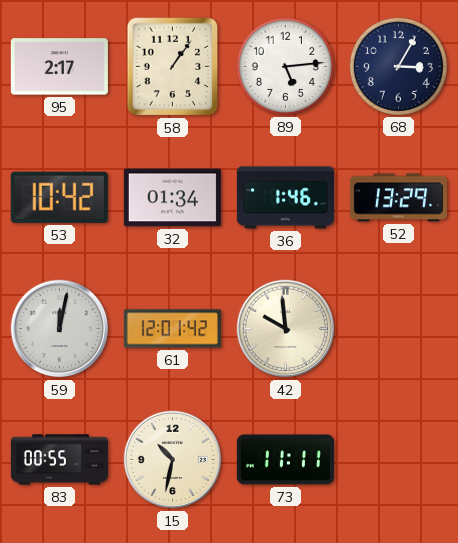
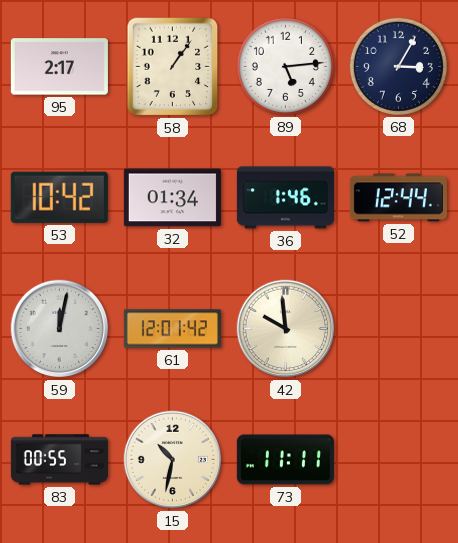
52: 13:29 -> 12:44 (398, 198)
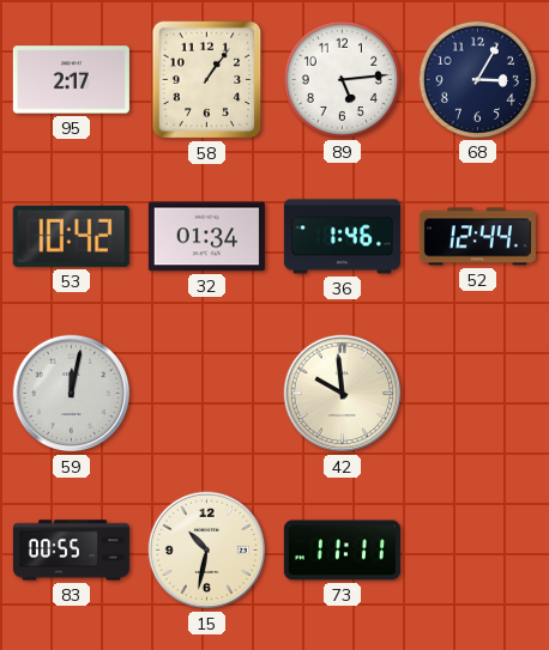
61: 12:01 -> none (172, 329)
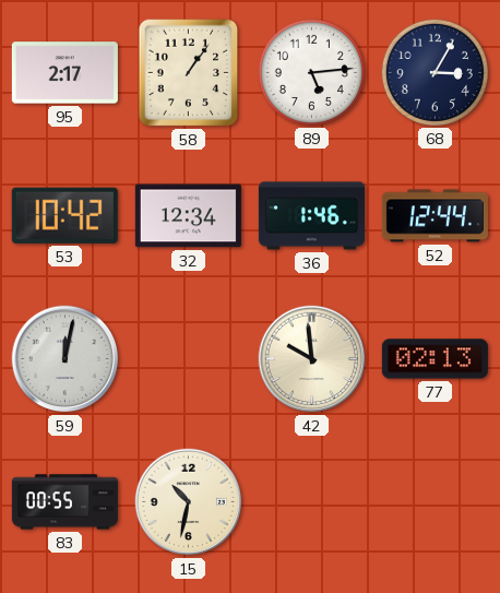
32: 01:34 -> 12:34 (188, 216)
77: none -> 02:13 (434, 359)
73: 11:11 -> none (342, 551)
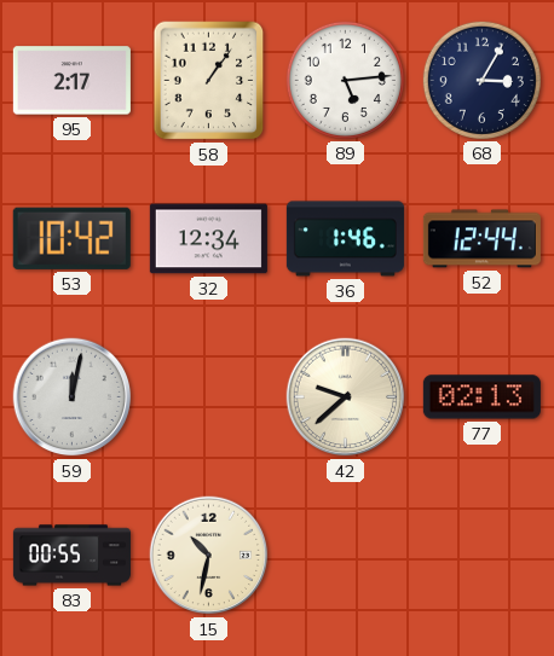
42: 9:59 -> 9:38 (346, 397)
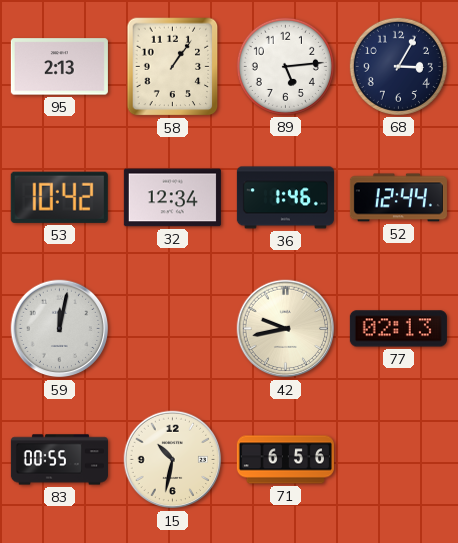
95: 2:17 -> 2:13 (59, 67)
42: 9:38 -> 9:43 (286, 329)
71: none -> 6:56 (285, 460)
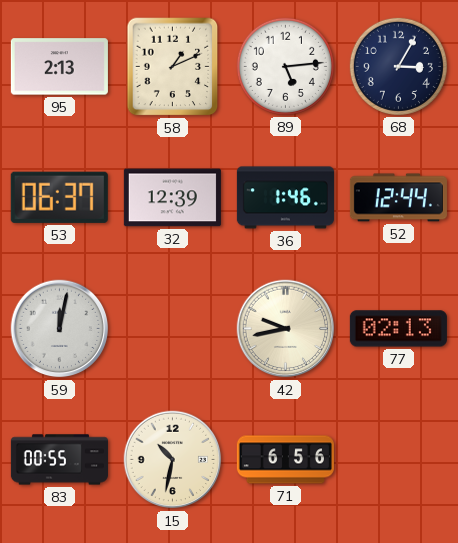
58: 1:06 -> 1:11 (173, 67)
53: 10:42 -> 06:37 (59, 197)
32: 12:34 -> 12:39 (172, 198)
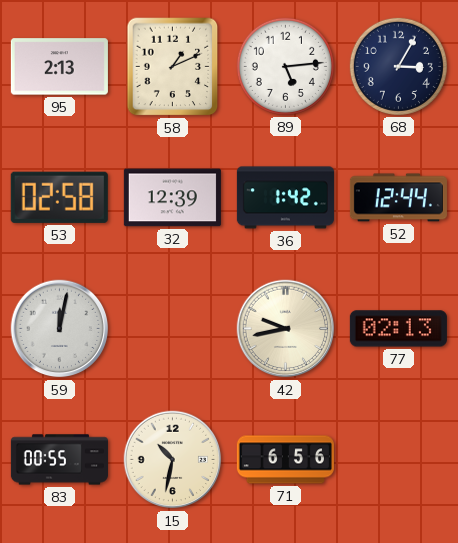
53: 06:37 -> 02:58 (59, 197)
36: 1:46 -> 1:42 (285, 198)
